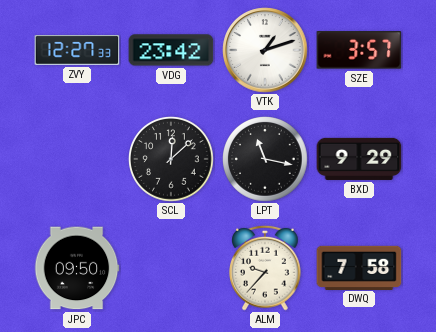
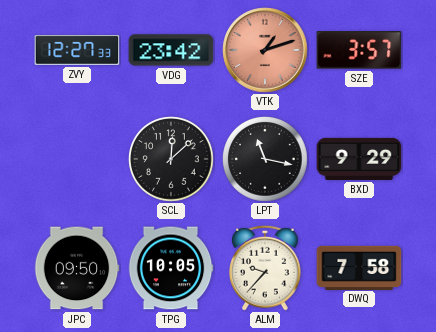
VTK dial: white -> salmon (265, 50)
TPG: none -> 10:05 (171, 268)
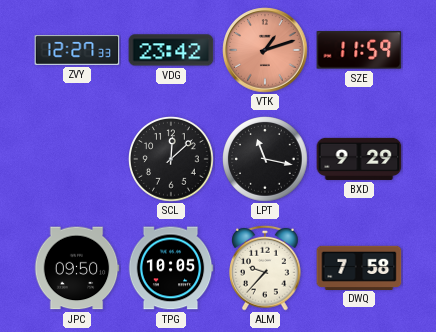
SZE: 3:57 -> 11:59 (359, 50)
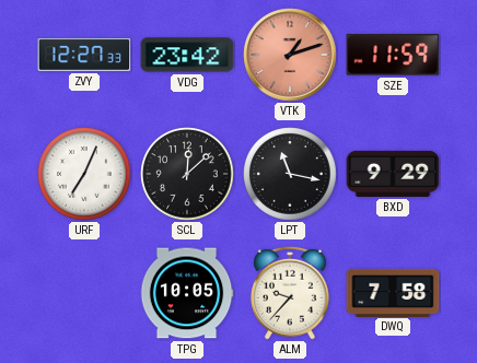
URF: none -> 7:04 (84, 174)
JPC: 09:50 -> none (77, 268)
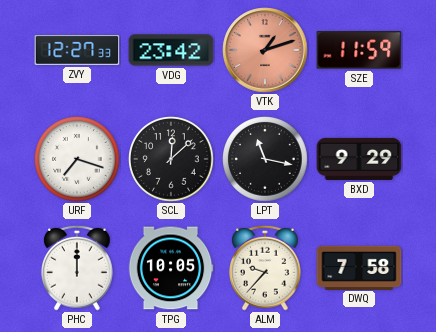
URF: 7:04 -> 7:18 (77, 159)
PHC: none -> 12:00 (78, 268)
